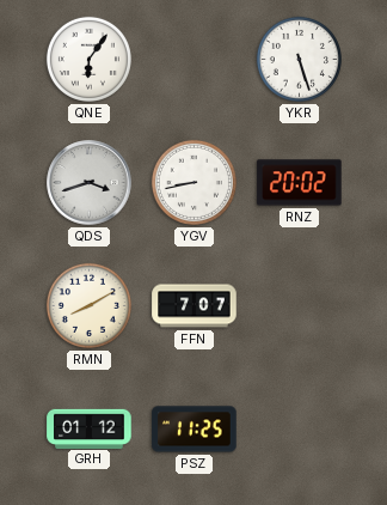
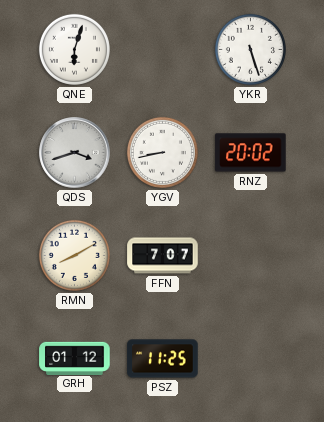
QNE: 6:06 -> 6:03 (74, 49)
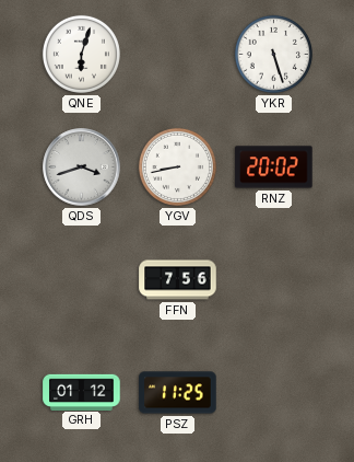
RMN: 8:10 -> none (74, 255)
FFN: 7:07 -> 7:56 (178, 280)
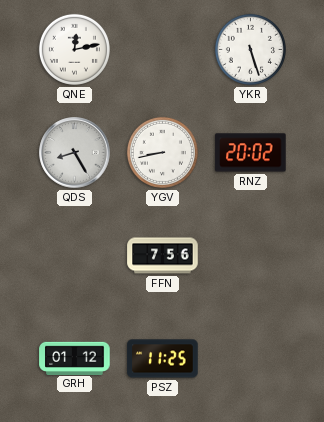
QNE: 6:03 -> 12:13 (74, 49)
QDS: 3:42 -> 8:25 (75, 153)
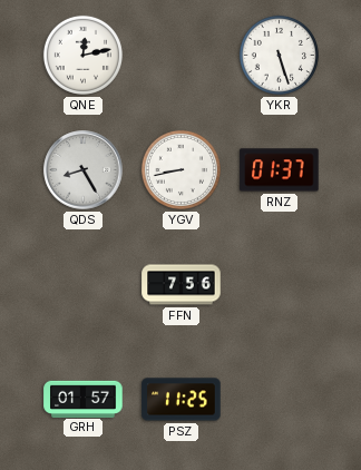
RNZ: 20:02 -> 01:37 (280, 170)
GRH: 01:12 -> 01:57 (84, 399)
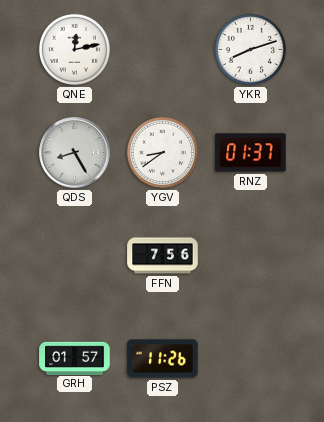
YKR: 5:27 -> 8:12 (250, 49)
YGV: 8:43 -> 8:39 (162, 152)
PSZ: 11:25 -> 11:26 (163, 359)
